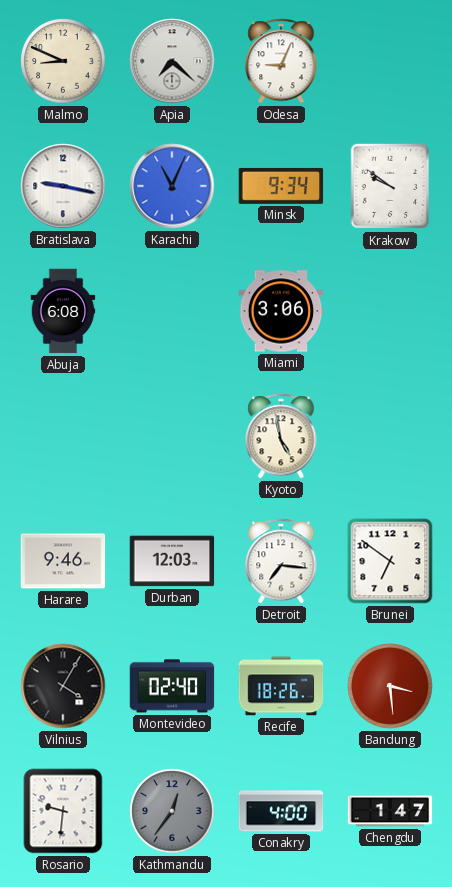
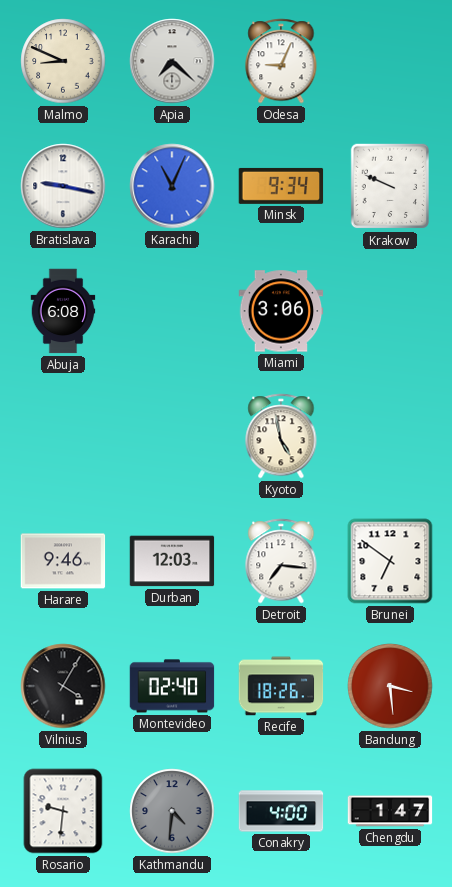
Krakow: 9:51 -> 9:49 (389, 186)
Kathmandu: 12:36 -> 4:31 (172, 811)
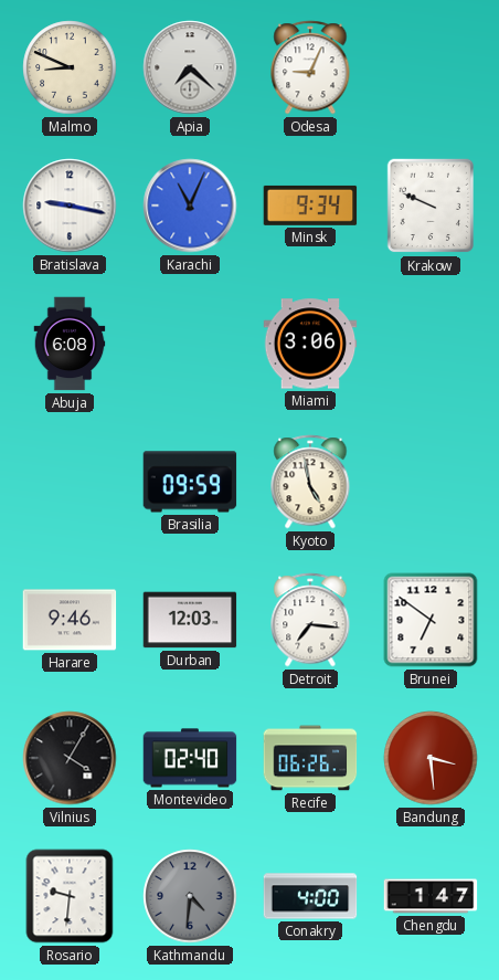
Brasilia: none -> 09:59 (190, 482)
Recife: 18:26 -> 06:26 (310, 758)
